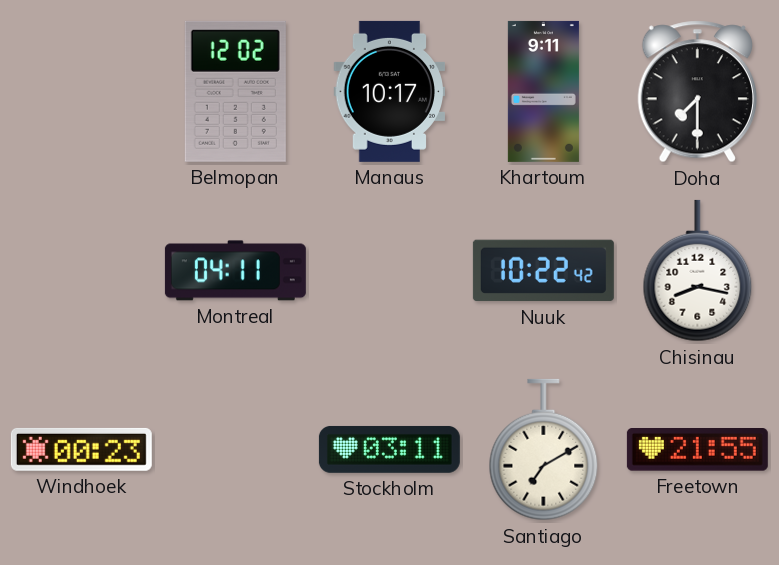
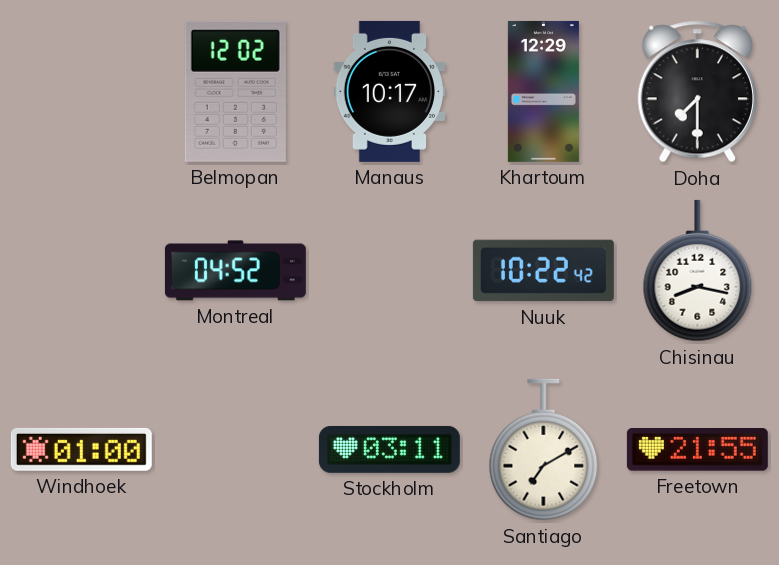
Khartoum: 9:11 -> 12:29 (543, 91)
Montreal: 04:11 -> 04:52 (235, 271)
Windhoek: 00:23 -> 01:00 (81, 449)
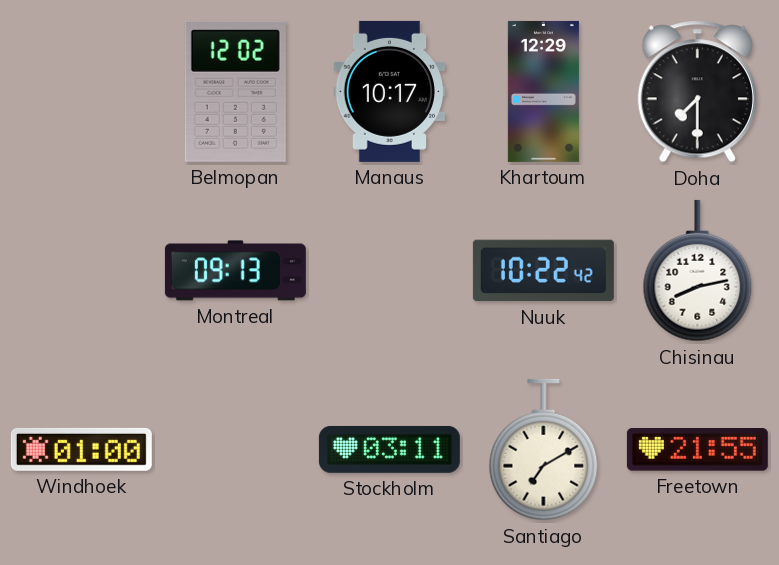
Montreal: 04:52 -> 09:13 (235, 271)
Chisinau: 8:17 -> 8:13 (698, 271)
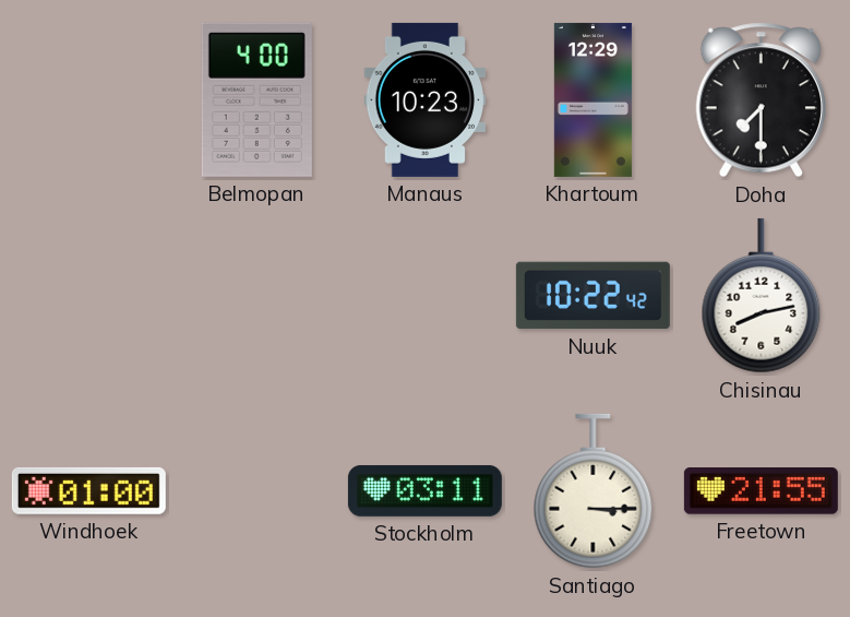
Belmopan: 12:02 -> 4:00 (256, 99)
Manaus: 10:17 -> 10:23 (424, 99)
Montreal: 09:13 -> none (235, 271)
Santiago: 7:10 -> 3:15 (594, 491)
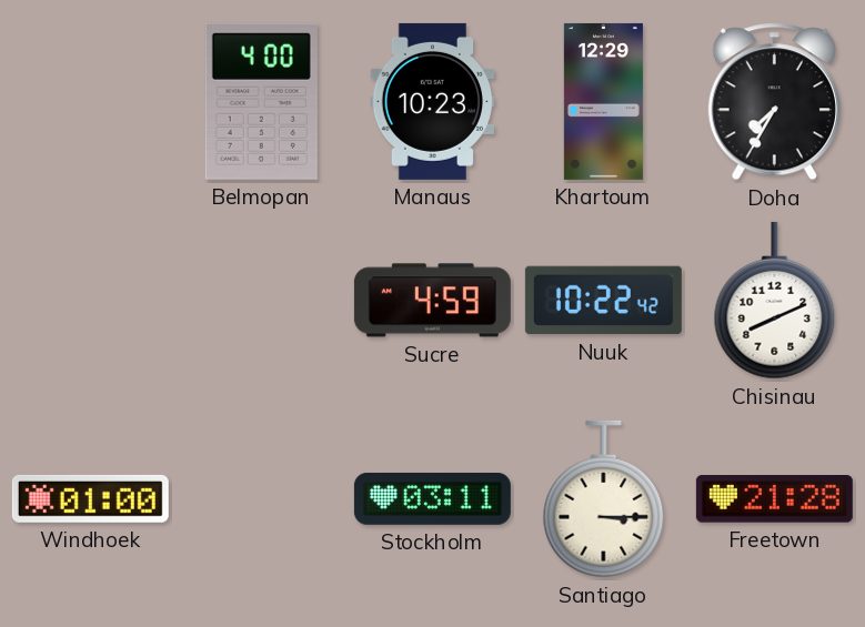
Doha: 7:30 -> 7:35 (774, 102)
Sucre: none -> 4:59 (432, 301)
Chisinau: 8:13 -> 8:11 (775, 301)
Freetown: 21:55 -> 21:28 (774, 499)
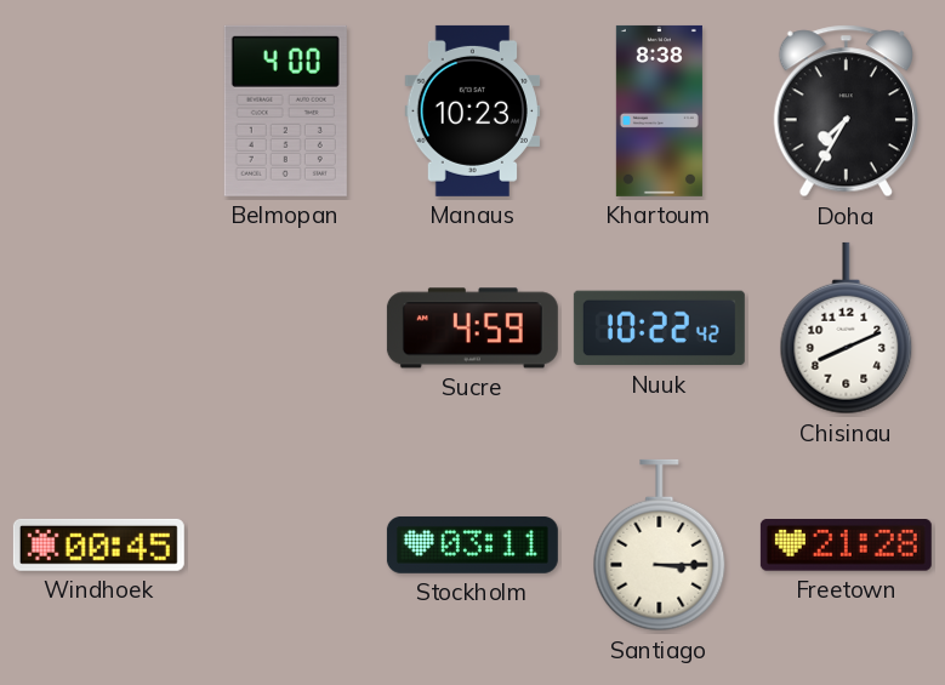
Khartoum: 12:29 -> 8:38 (659, 110)
Windhoek: 01:00 -> 00:45 (98, 544)
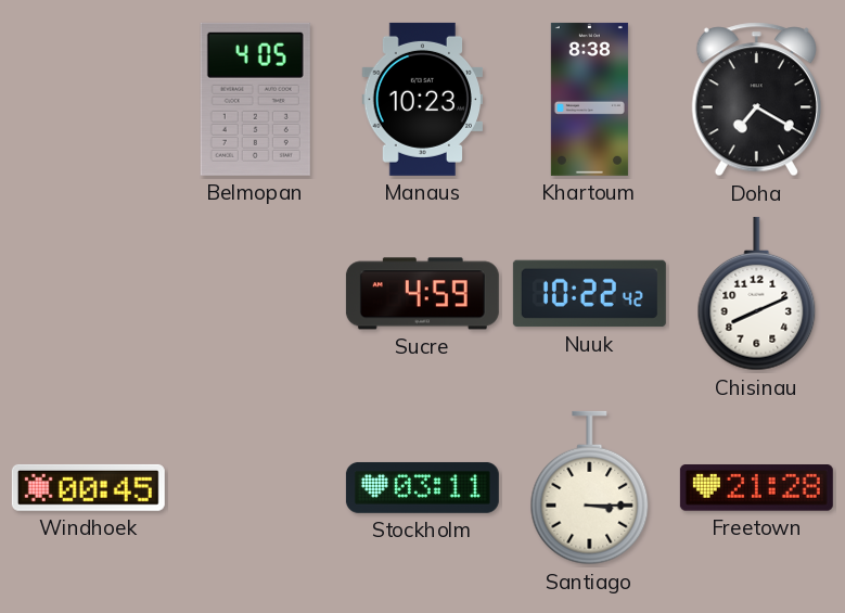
Belmopan: 4:00 -> 4:05 (255, 99)
Doha: 7:35 -> 7:20 (756, 100)
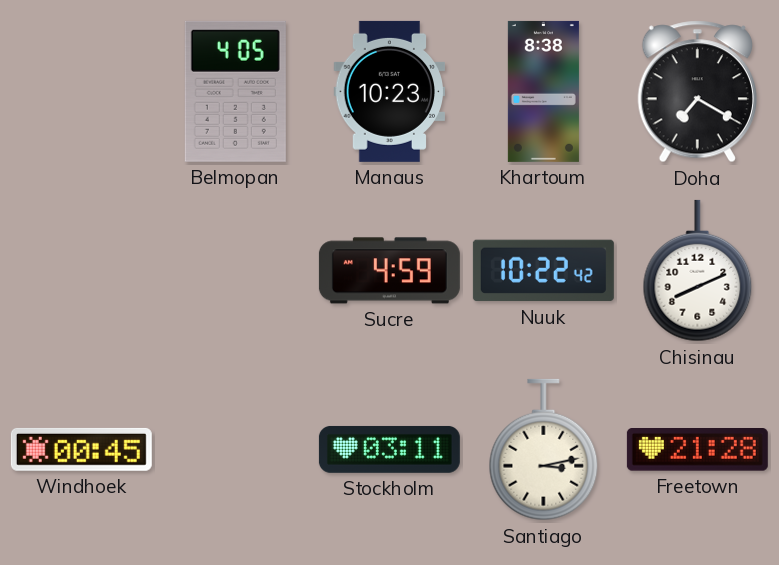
Santiago: 3:15 -> 3:13 (544, 450)
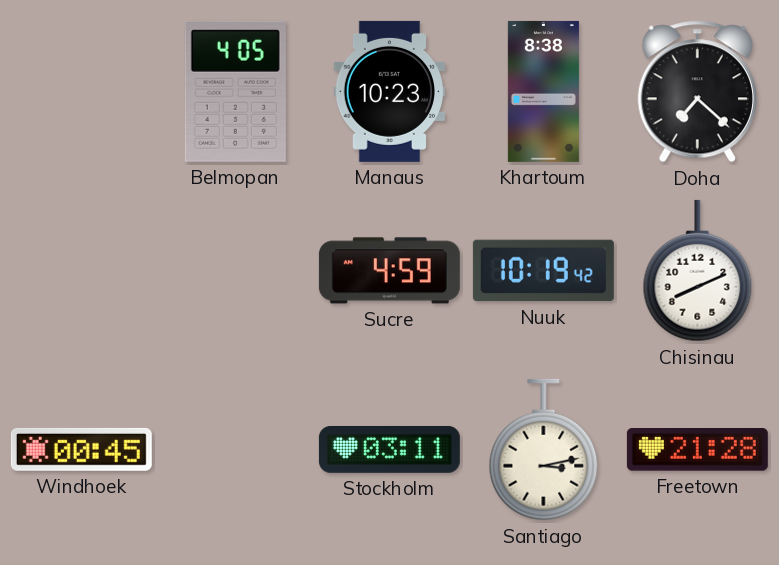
Doha: 7:20 -> 7:22 (697, 92)
Nuuk: 10:22 -> 10:19 (543, 271)
